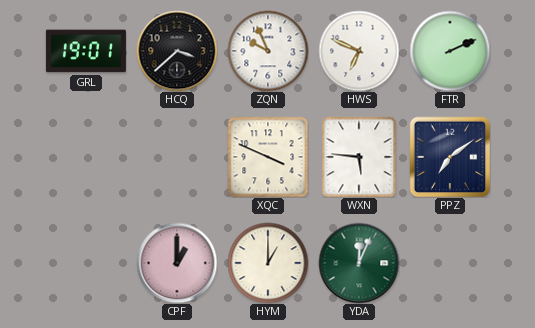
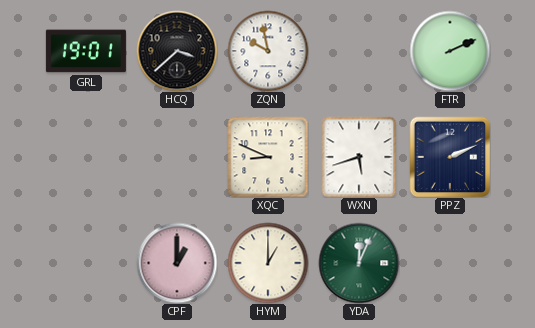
ZQN: 9:56 -> 9:58 (268, 51)
HWS: 6:49 -> none (359, 51)
XQC: 3:49 -> 8:49 (268, 157)
WXN: 5:46 -> 5:42 (359, 157)
PPZ: 7:09 -> 2:11 (450, 157)
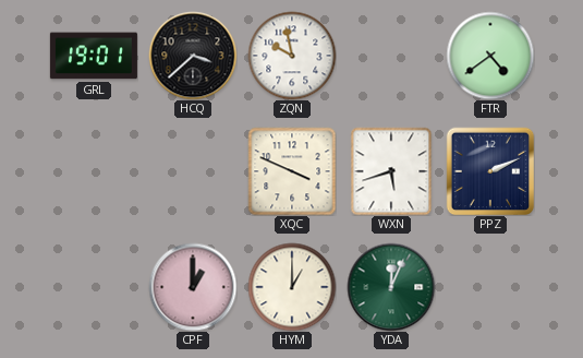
FTR: 2:11 -> 4:39 (490, 56)
XQC: 8:49 -> 3:49 (292, 171)
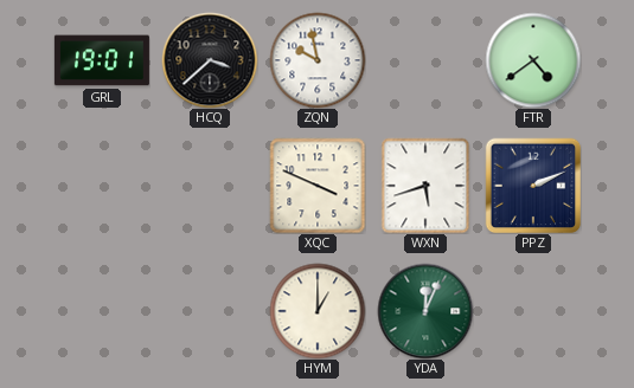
CPF: 1:00 -> none (193, 287)
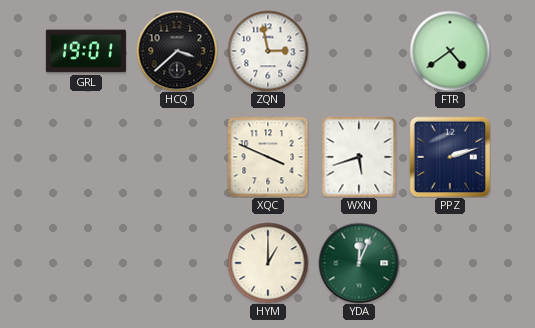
ZQN: 9:58 -> 2:58 (268, 51)
PPZ: 2:11 -> 2:12 (450, 157)
